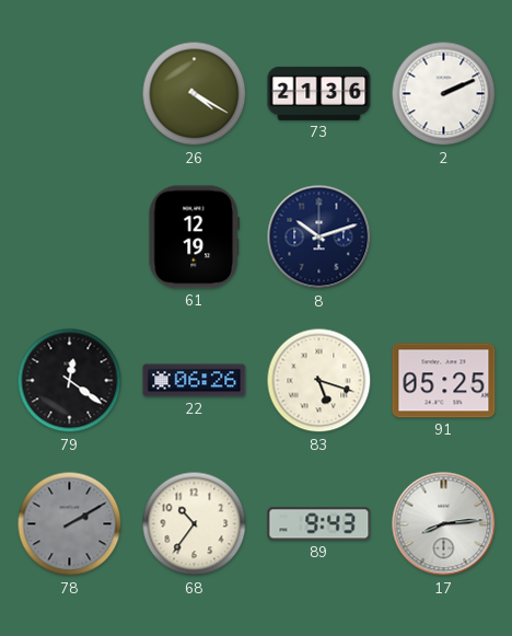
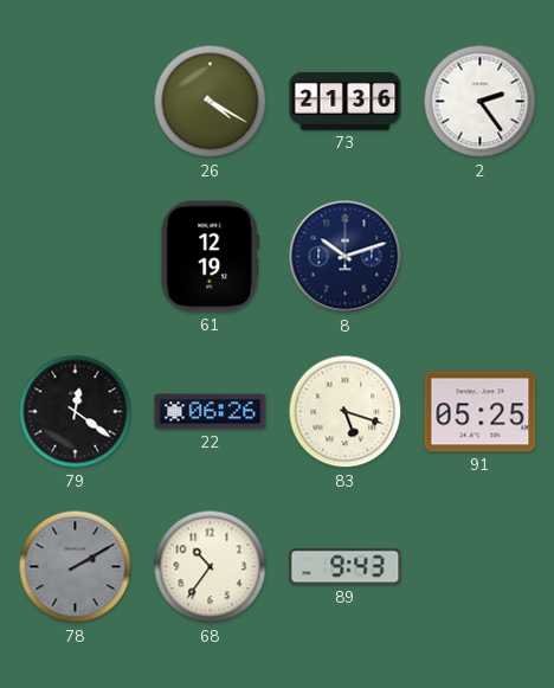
2: 2:11 -> 2:24 (481, 102)
17: 8:14 -> none (444, 524)
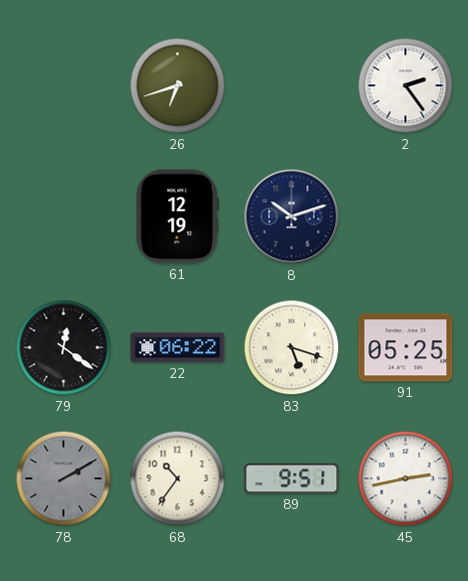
26: 4:20 -> 6:42 (178, 86)
73: 21:36 -> none (346, 101)
22: 06:26 -> 06:22 (178, 348)
89: 9:43 -> 9:51 (292, 479)
45: none -> 2:43 (406, 479)
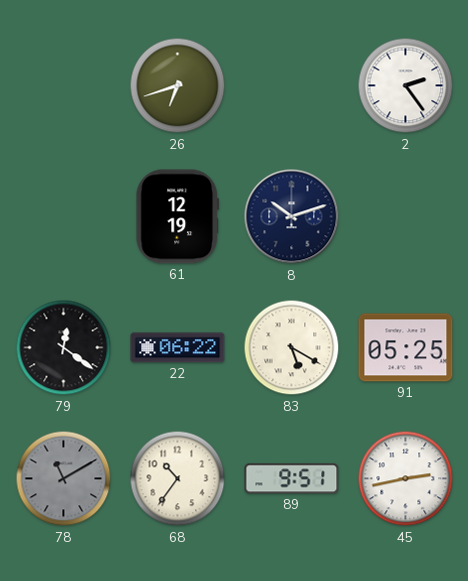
83: 5:18 -> 5:20 (292, 348)
78: 2:10 -> 11:10 (64, 479)
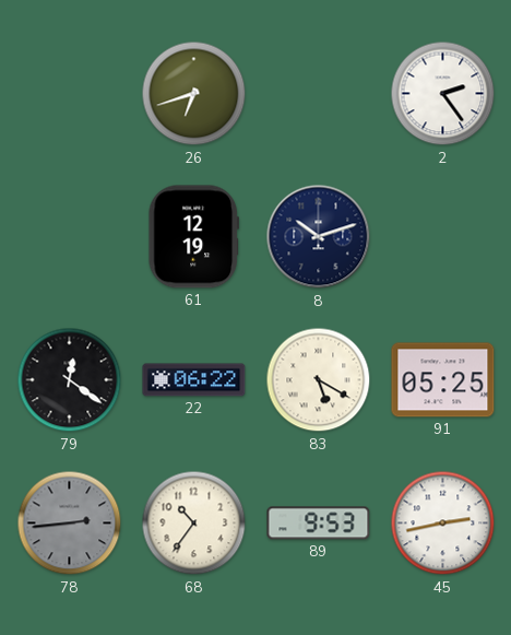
78: 11:10 -> 2:44 (70, 524)
89: 9:51 -> 9:53 (319, 524)
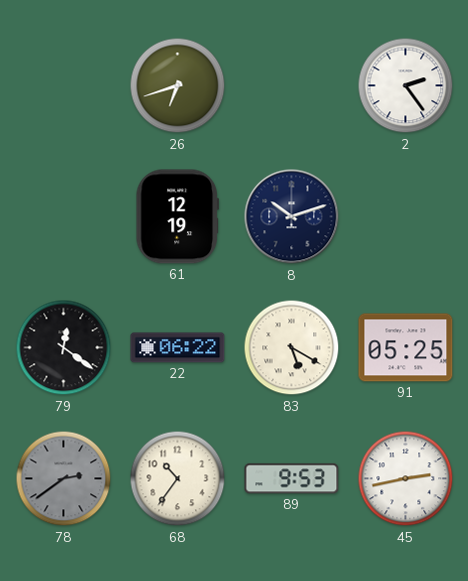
78: 2:44 -> 2:39 (64, 479)
